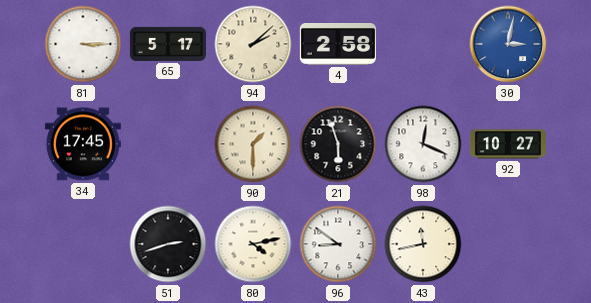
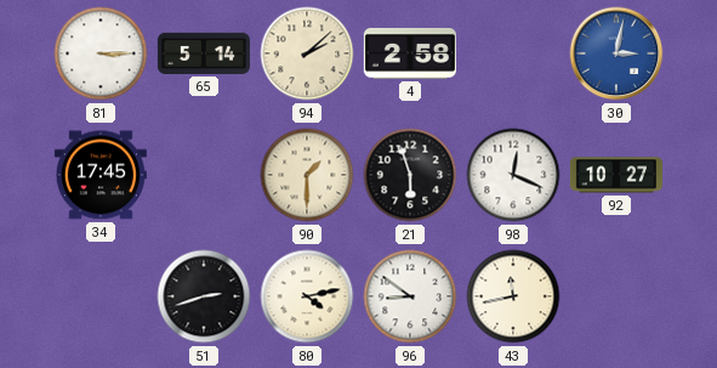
65: 5:17 -> 5:14 (204, 53)
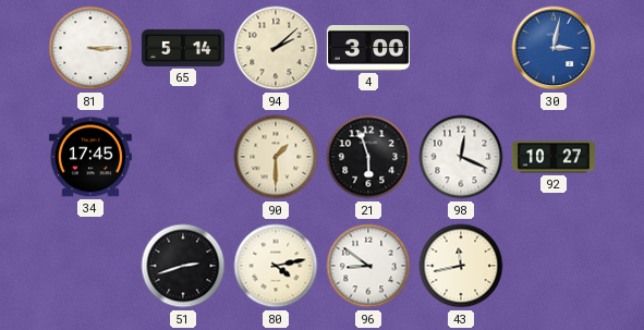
4: 2:58 -> 3:00 (368, 49)
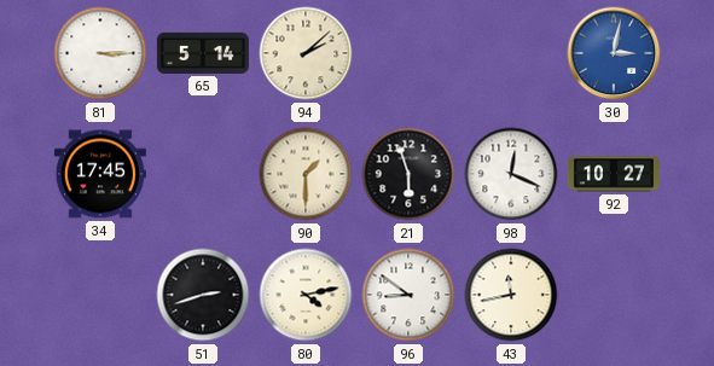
4: 3:00 -> none (368, 49)
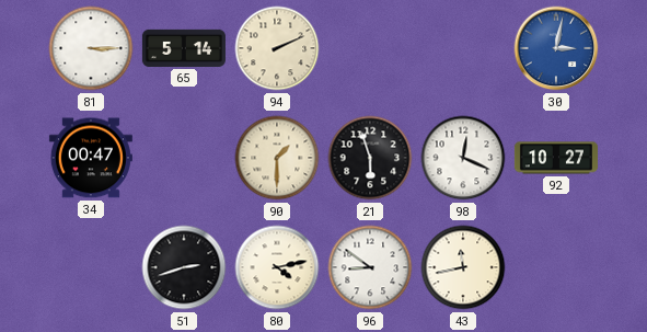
94: 2:08 -> 2:11 (277, 48)
34: 17:45 -> 00:47 (91, 158)
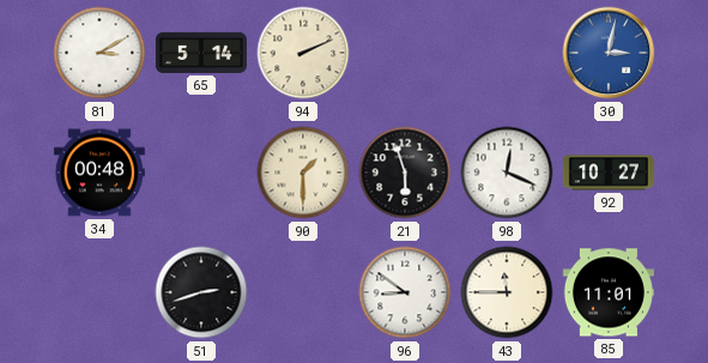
81: 3:15 -> 3:10 (99, 53)
34: 00:47 -> 00:48 (99, 173)
80: 4:13 -> none (277, 267)
43: 11:43 -> 11:45 (507, 292)
85: none -> 11:01 (609, 292)
